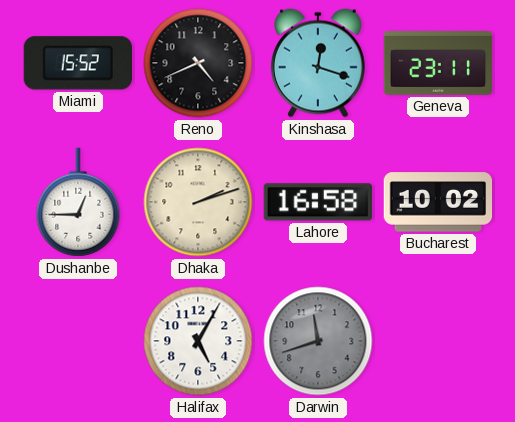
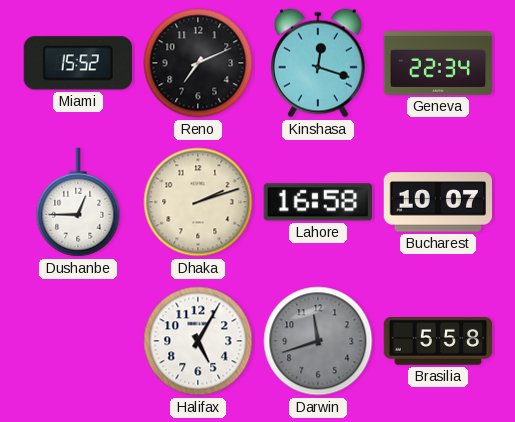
Reno: 4:41 -> 7:11 (198, 63)
Geneva: 23:11 -> 22:34 (438, 64)
Bucharest: 10:02 -> 10:07 (438, 202)
Brasilia: none -> 5:58 (438, 341)
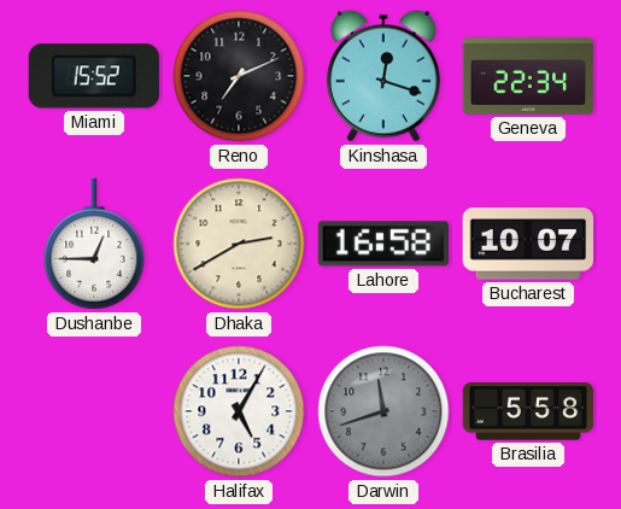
Dhaka: 2:12 -> 2:40 (239, 244)
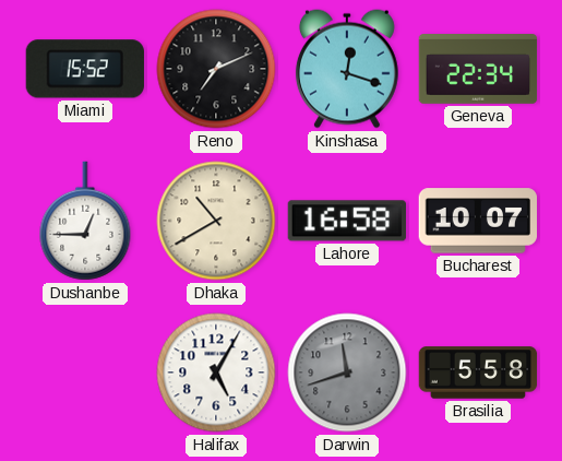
Dhaka: 2:40 -> 10:40 (216, 221)
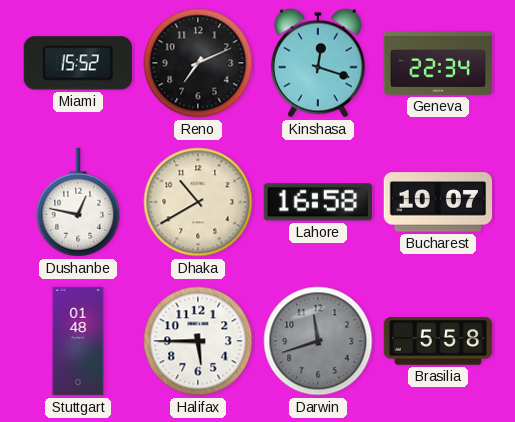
Dushanbe: 12:45 -> 12:47 (78, 202)
Stuttgart: none -> 01:48 (78, 341)
Halifax: 5:05 -> 5:45 (198, 341)
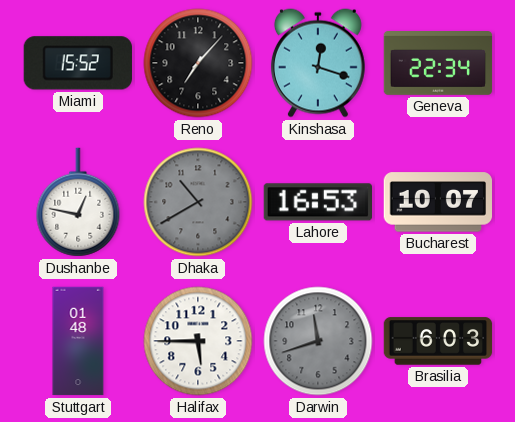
Reno: 7:11 -> 7:07 (198, 63)
Dhaka dial: cream -> grey (198, 202)
Lahore: 16:58 -> 16:53 (317, 202)
Brasilia: 5:58 -> 6:03 (438, 341)
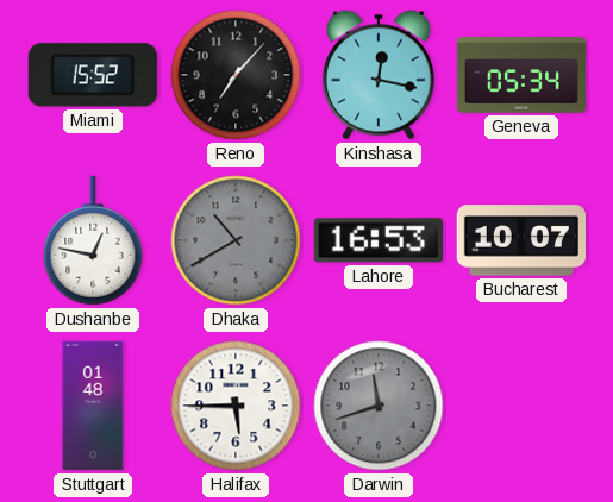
Kinshasa: 12:18 -> 12:17 (379, 75)
Geneva: 22:34 -> 05:34 (521, 76)
Brasilia: 6:03 -> none (438, 341)
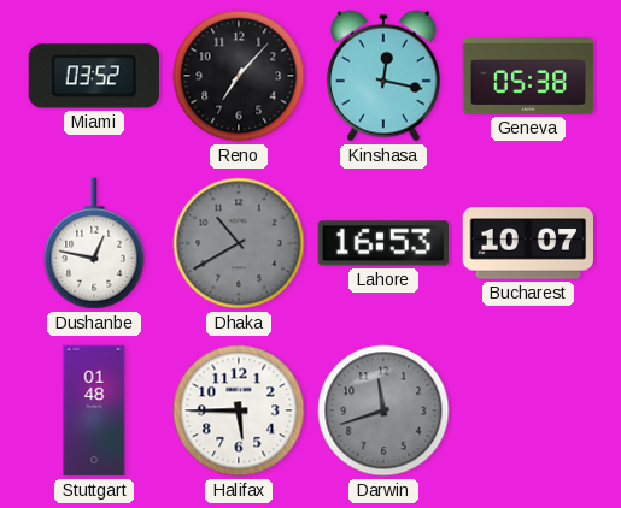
Miami: 15:52 -> 03:52 (94, 76)
Geneva: 05:34 -> 05:38 (528, 77)
